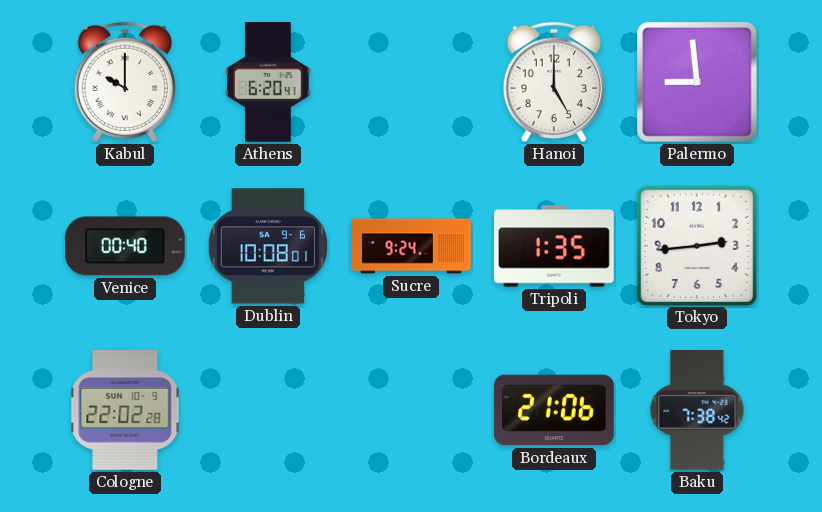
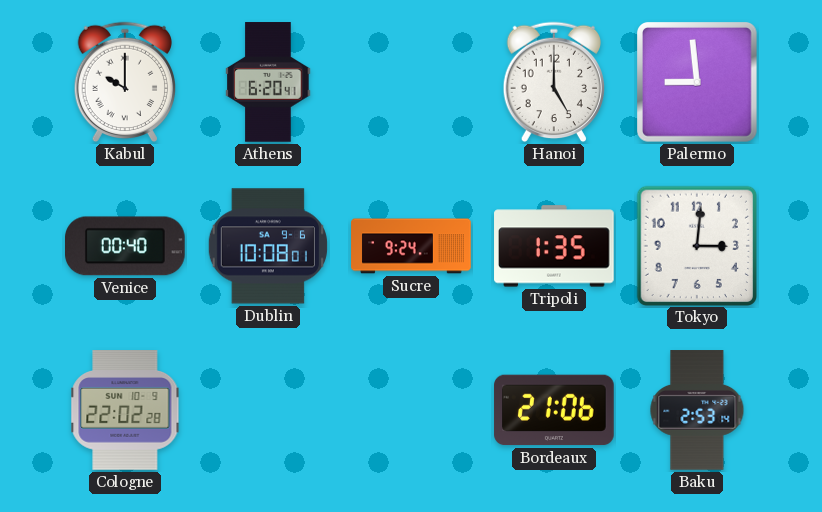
Tokyo: 2:44 -> 3:01 (696, 245)
Baku: 7:38 -> 2:53 (697, 410)
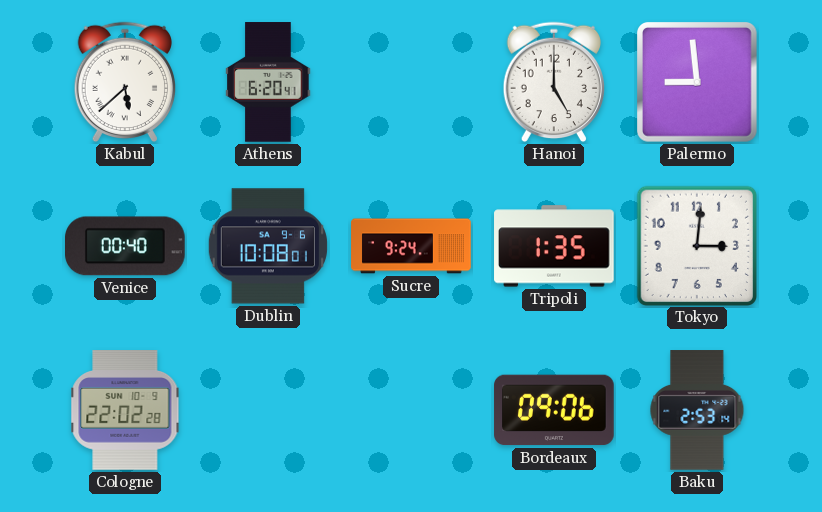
Kabul: 10:00 -> 5:38 (124, 82)
Bordeaux: 21:06 -> 09:06 (554, 410)
